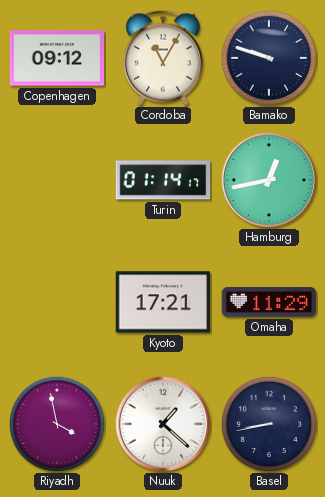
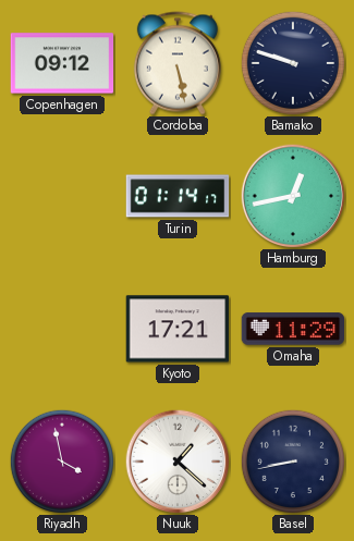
Cordoba: 11:05 -> 5:28 (178, 63)
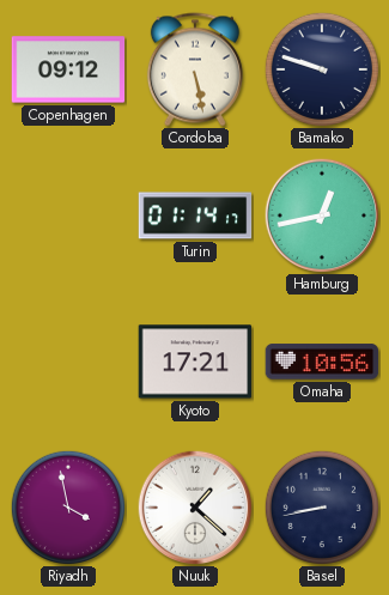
Omaha: 11:29 -> 10:56 (322, 362)
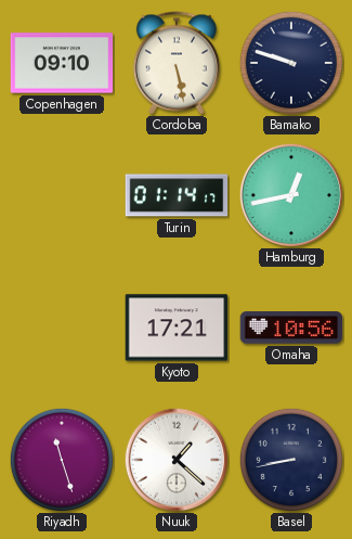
Copenhagen: 09:12 -> 09:10 (62, 63)
Riyadh: 3:58 -> 11:27 (61, 459)
